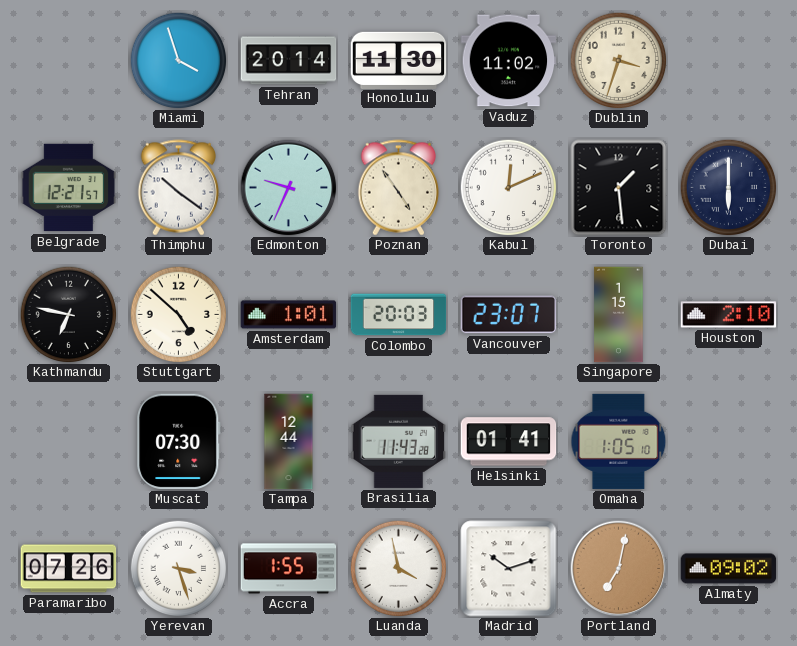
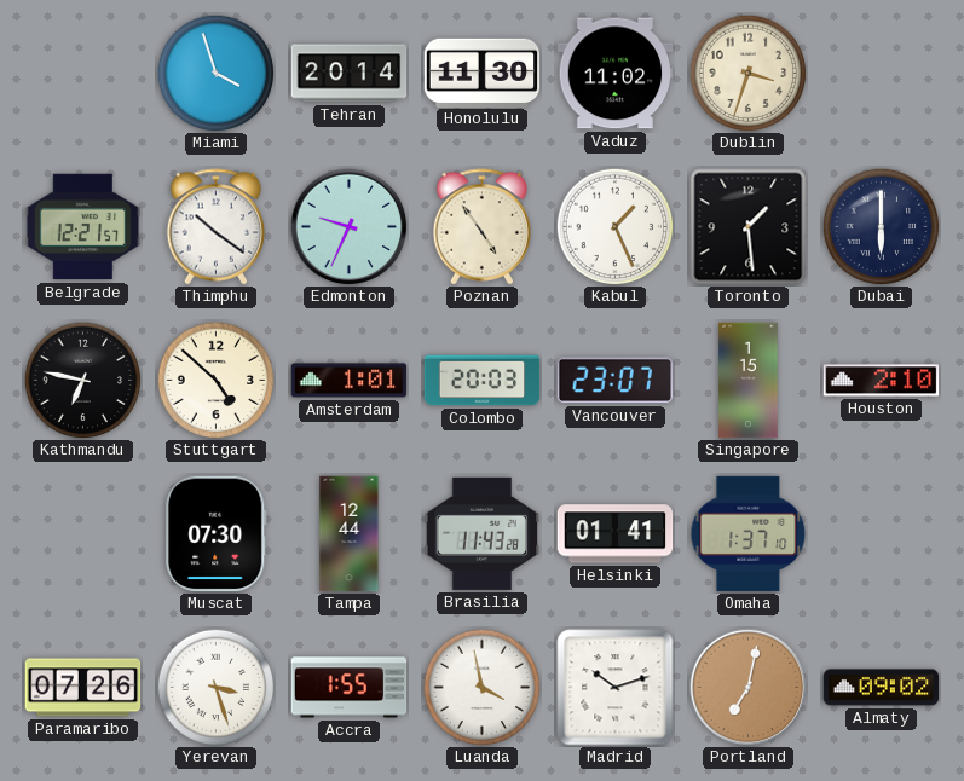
Kabul: 12:11 -> 1:26 (614, 226)
Omaha: 1:05 -> 1:37 (749, 533)
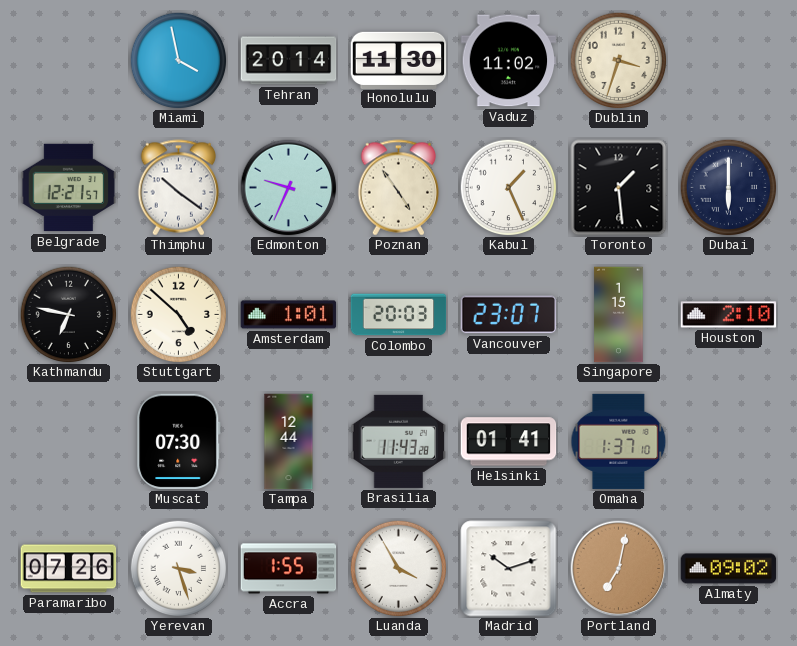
Miami: 3:57 -> 3:58 (178, 60)
Luanda: 3:58 -> 3:55 (398, 568)
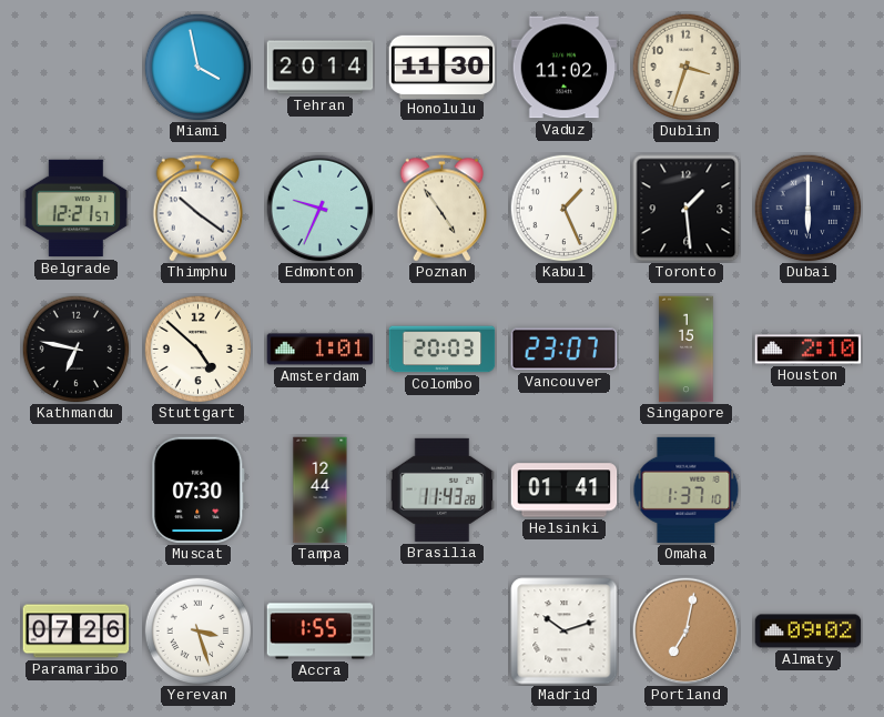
Luanda: 3:55 -> none (398, 568)
